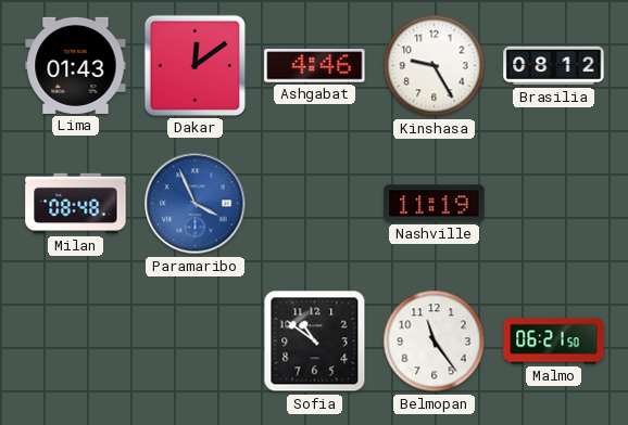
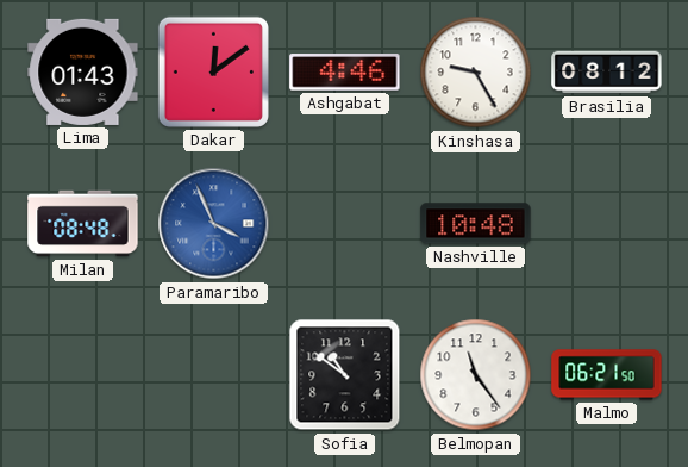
Nashville: 11:19 -> 10:48 (476, 224)
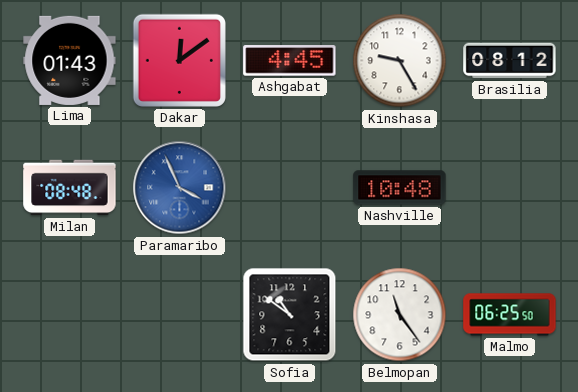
Ashgabat: 4:46 -> 4:45 (290, 61)
Malmo: 06:21 -> 06:25 (510, 315)
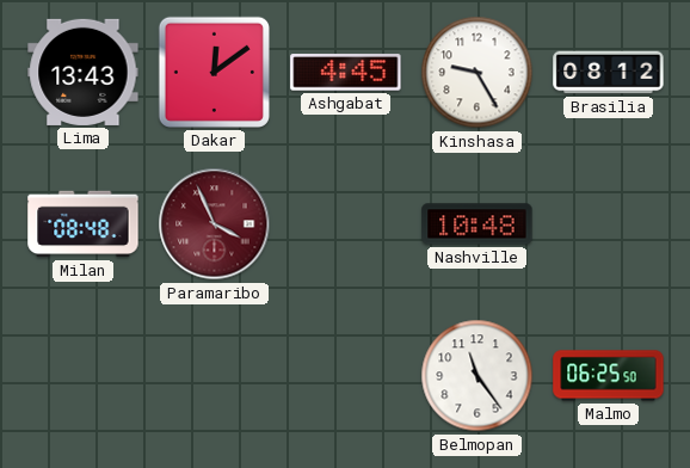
Lima: 01:43 -> 13:43 (84, 72)
Paramaribo dial: blue -> burgundy (215, 224)
Sofia: 10:51 -> none (290, 315)
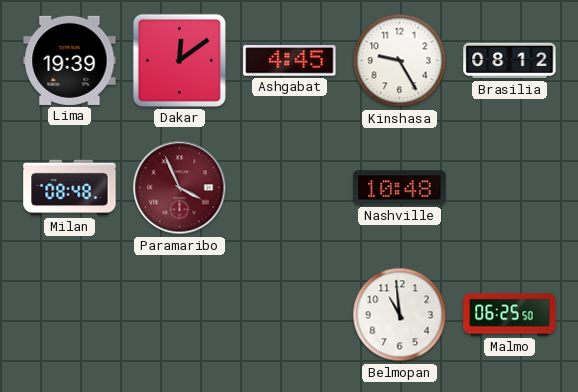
Lima: 13:43 -> 19:39 (70, 60)
Belmopan: 11:24 -> 10:59 (400, 315)
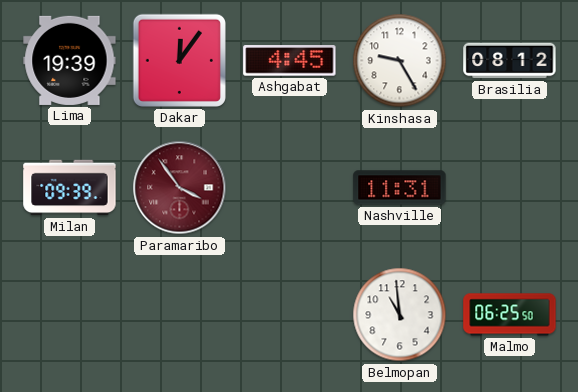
Dakar: 12:09 -> 12:06 (179, 60)
Milan: 08:48 -> 09:39 (70, 188)
Paramaribo: 3:56 -> 3:54 (180, 188)
Nashville: 10:48 -> 11:31 (400, 188)
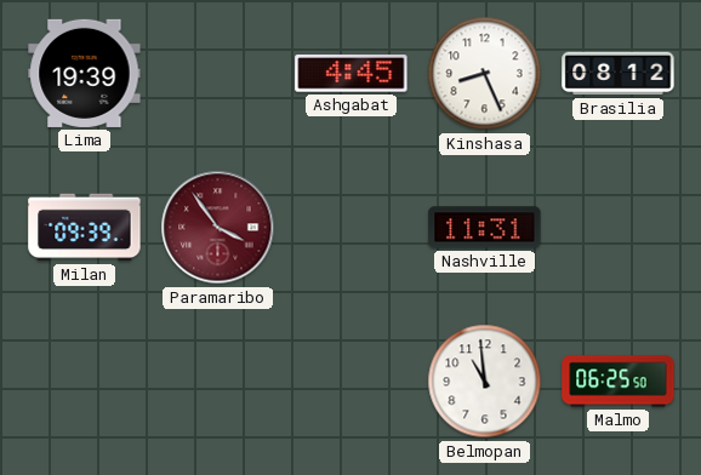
Dakar: 12:06 -> none (179, 60)
Kinshasa: 9:25 -> 8:26 (485, 74)
